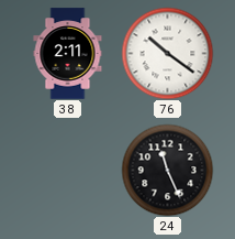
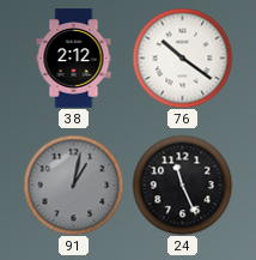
38: 2:11 -> 2:12 (74, 59)
91: none -> 1:02 (73, 185)
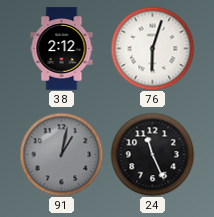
76: 10:21 -> 6:03 (152, 48)
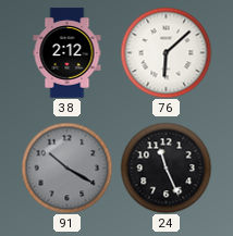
76: 6:03 -> 6:08 (165, 52)
91: 1:02 -> 10:20 (66, 167)
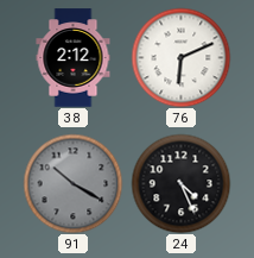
76: 6:08 -> 6:11 (180, 57)
24: 11:26 -> 4:26 (180, 183)
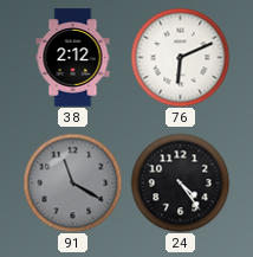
91: 10:20 -> 11:20 (72, 182)
24: 4:26 -> 4:24 (180, 182)
